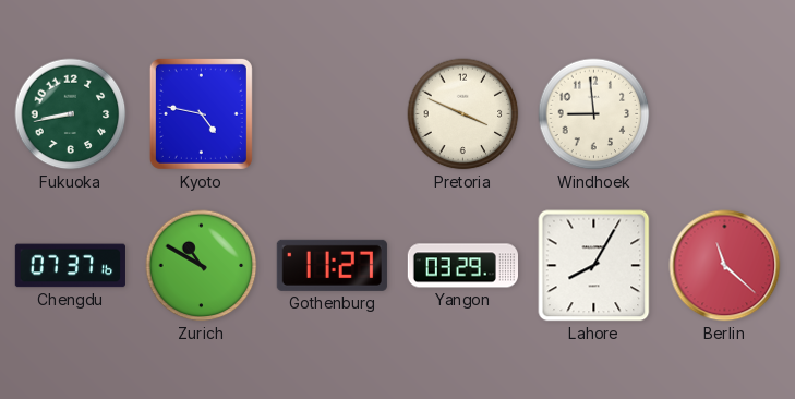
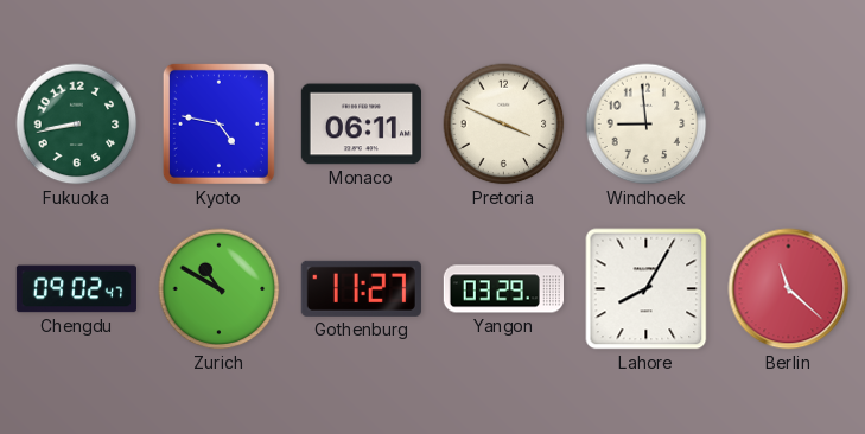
Monaco: none -> 06:11 (361, 125)
Chengdu: 07:37 -> 09:02 (76, 289)
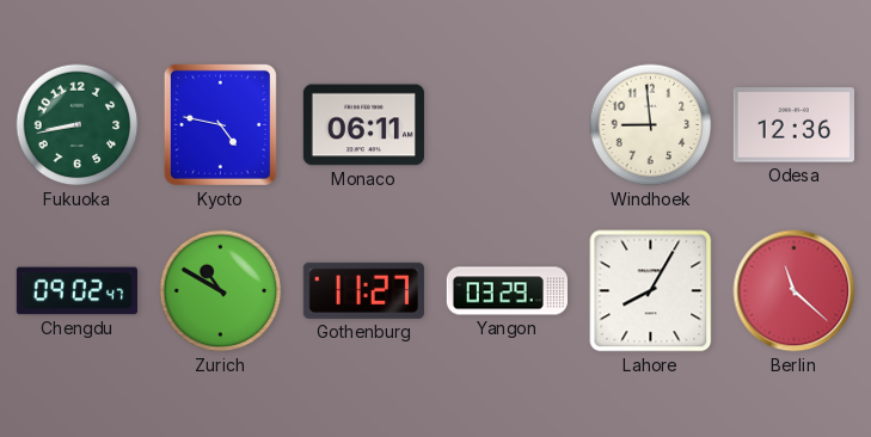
Pretoria: 3:49 -> none (504, 125)
Odesa: none -> 12:36 (793, 125)
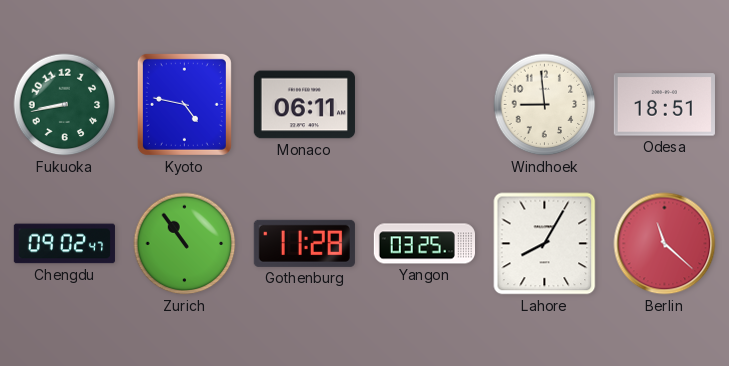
Odesa: 12:36 -> 18:51 (664, 105)
Zurich: 10:50 -> 10:54 (185, 244)
Gothenburg: 11:27 -> 11:28 (304, 243)
Yangon: 03:29 -> 03:25 (424, 244)
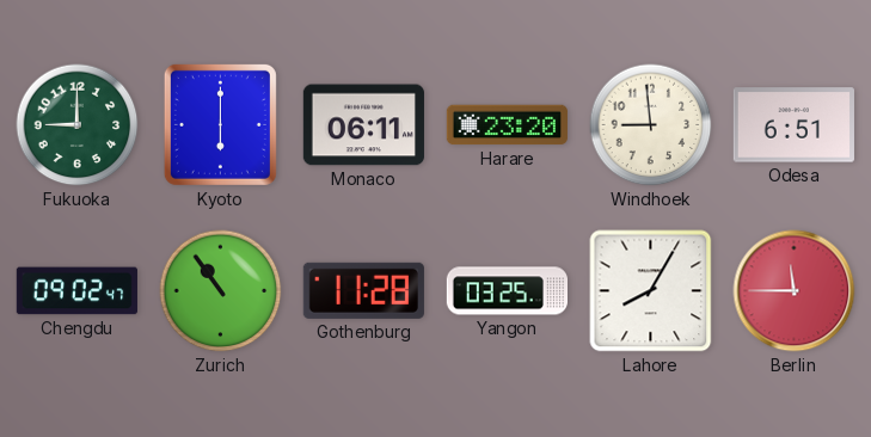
Fukuoka: 8:43 -> 9:00 (78, 125)
Kyoto: 4:47 -> 6:00 (220, 124)
Harare: none -> 23:20 (507, 125)
Odesa: 18:51 -> 6:51 (793, 125)
Berlin: 11:22 -> 11:45 (795, 291)
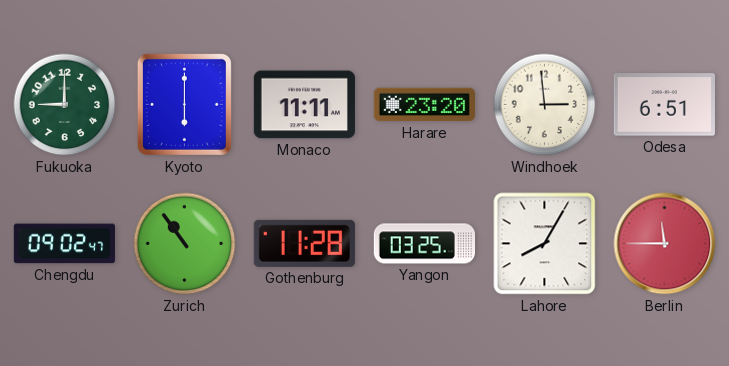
Monaco: 06:11 -> 11:11 (304, 105)
Windhoek: 8:59 -> 2:59 (545, 105)
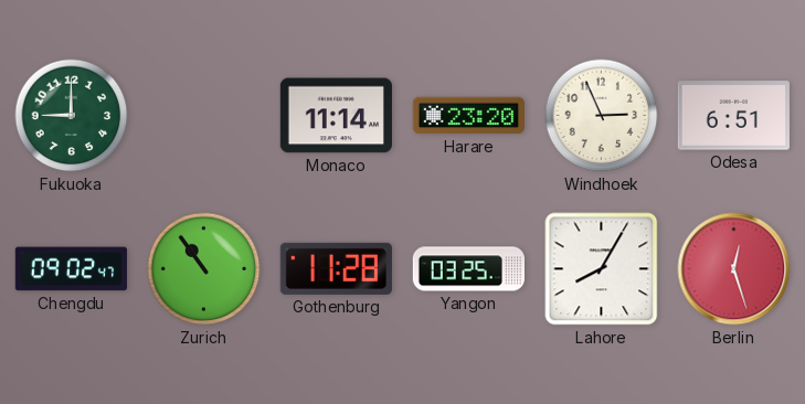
Kyoto: 6:00 -> none (184, 104)
Monaco: 11:11 -> 11:14 (336, 116)
Windhoek: 2:59 -> 2:56 (602, 116)
Berlin: 11:45 -> 12:27 (734, 269)
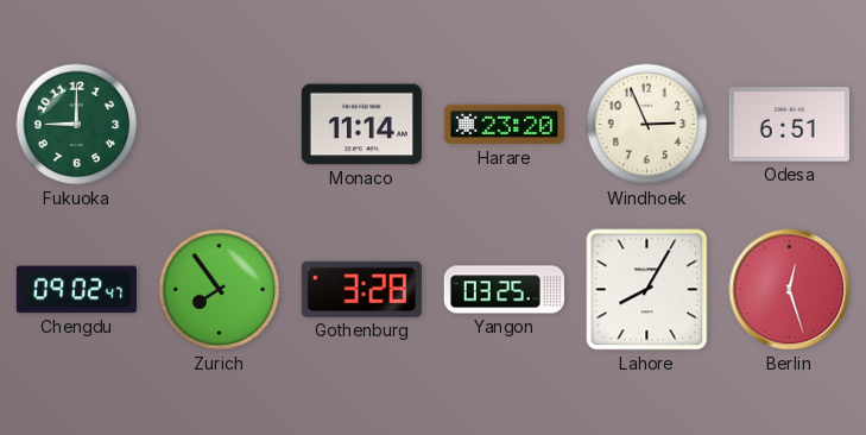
Zurich: 10:54 -> 7:54 (220, 290)
Gothenburg: 11:28 -> 3:28 (361, 289)
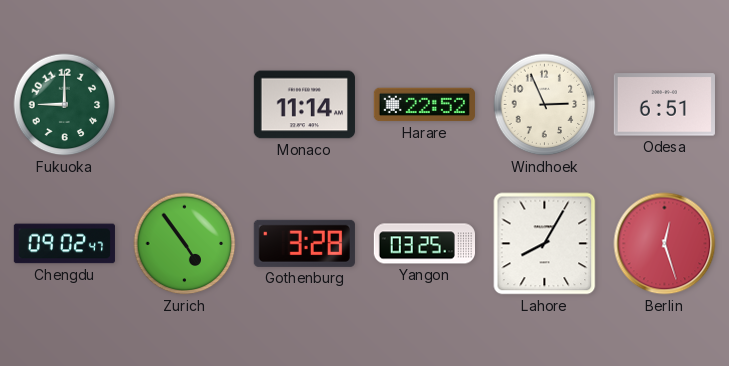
Harare: 23:20 -> 22:52 (424, 105)
Zurich: 7:54 -> 4:54 (185, 244)
